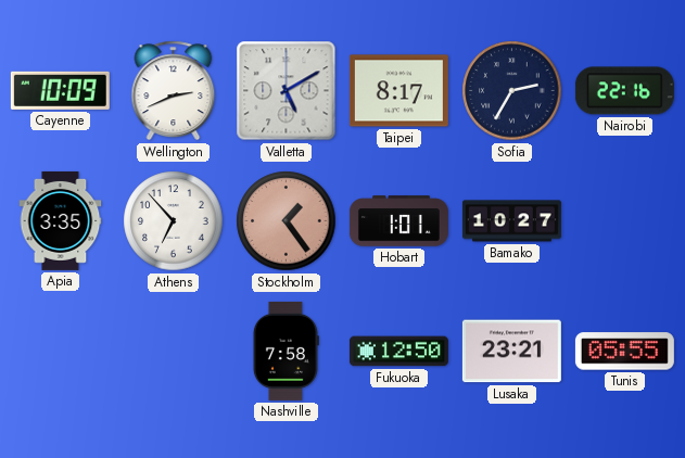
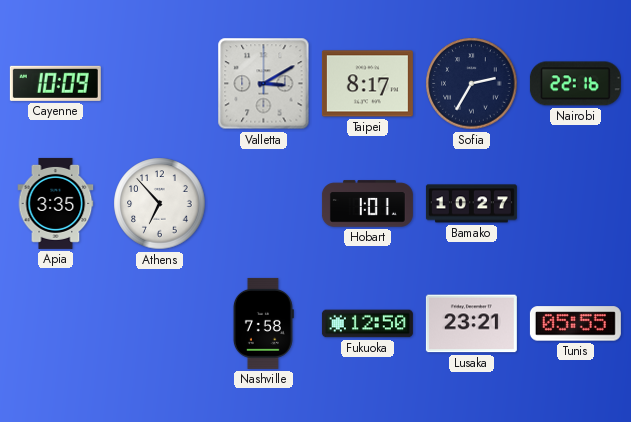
Wellington: 2:41 -> none (174, 91)
Valletta: 5:10 -> 3:10 (264, 84)
Stockholm: 1:24 -> none (287, 221)
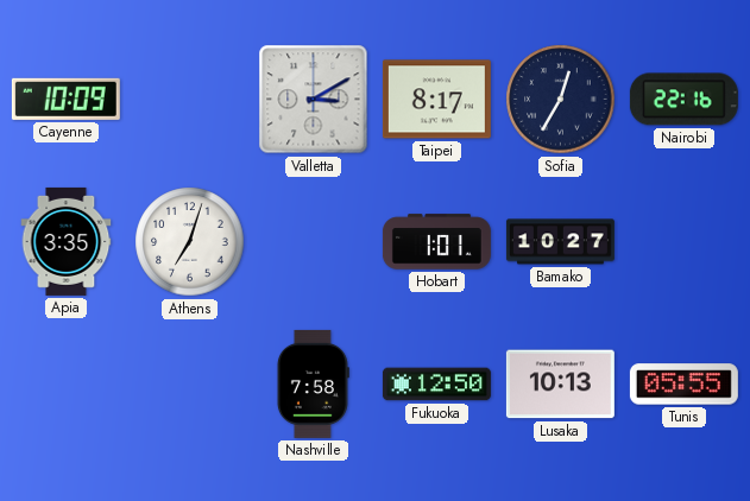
Sofia: 2:35 -> 12:35 (561, 100)
Athens: 6:53 -> 7:03 (190, 242)
Lusaka: 23:21 -> 10:13 (560, 385)
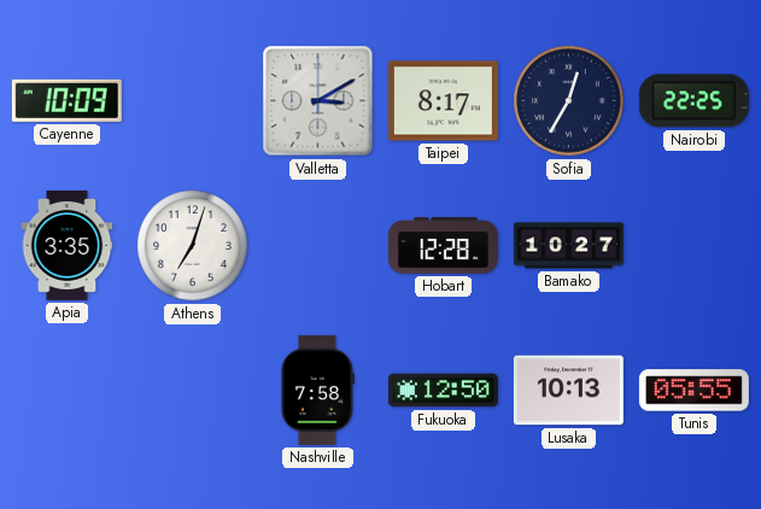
Nairobi: 22:16 -> 22:25 (693, 101)
Hobart: 1:01 -> 12:28 (443, 246)
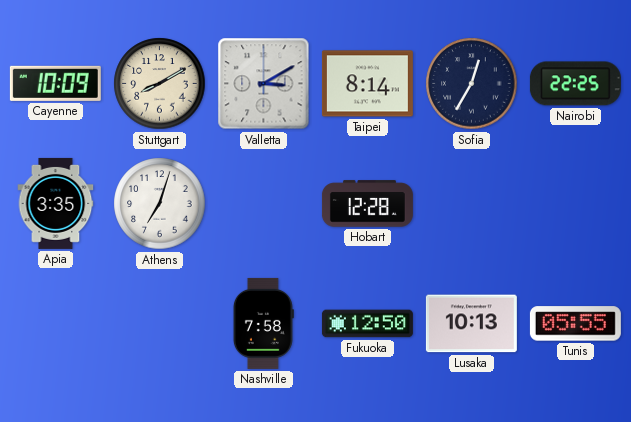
Stuttgart: none -> 8:10 (160, 84)
Taipei: 8:17 -> 8:14 (367, 84)
Bamako: 10:27 -> none (568, 246)
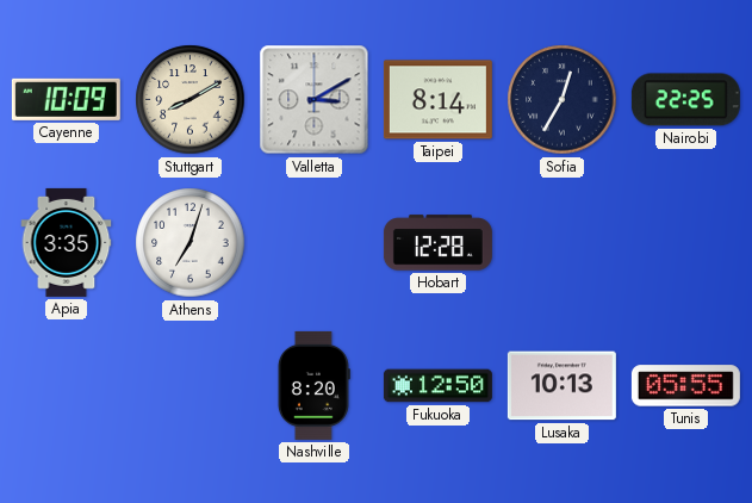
Nashville: 7:58 -> 8:20 (313, 385)
